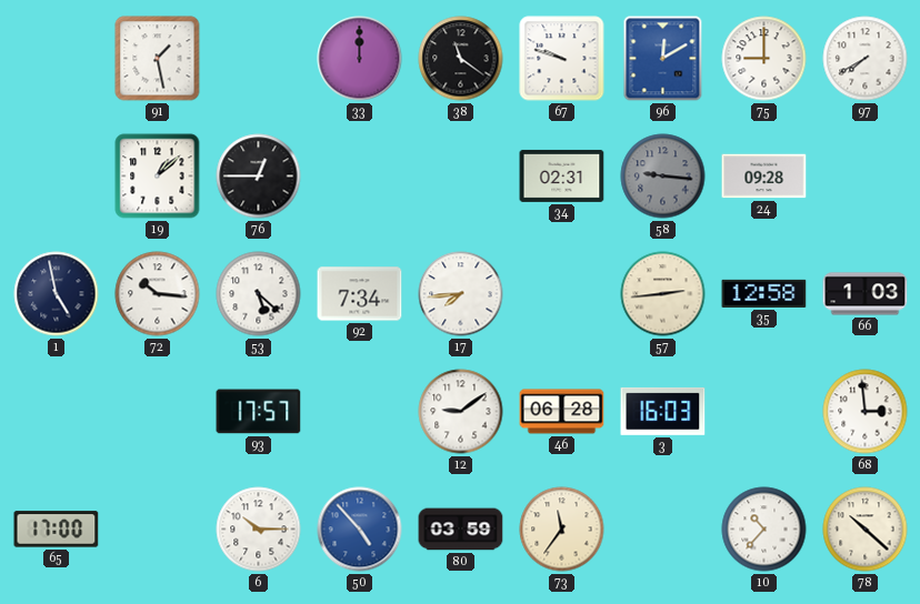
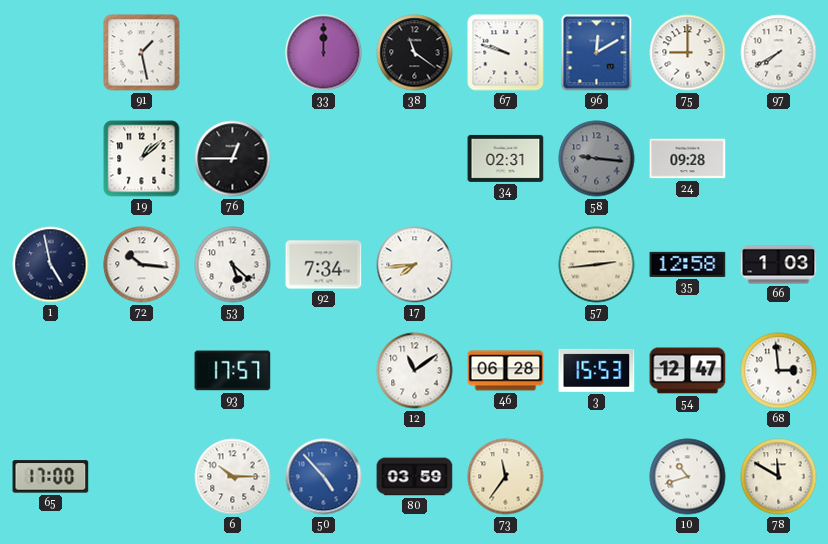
12: 9:09 -> 11:09 (415, 371)
3: 16:03 -> 15:53 (597, 370)
54: none -> 12:47 (688, 371)
10: 10:37 -> 10:42 (688, 477)
78: 10:22 -> 11:50 (779, 477)
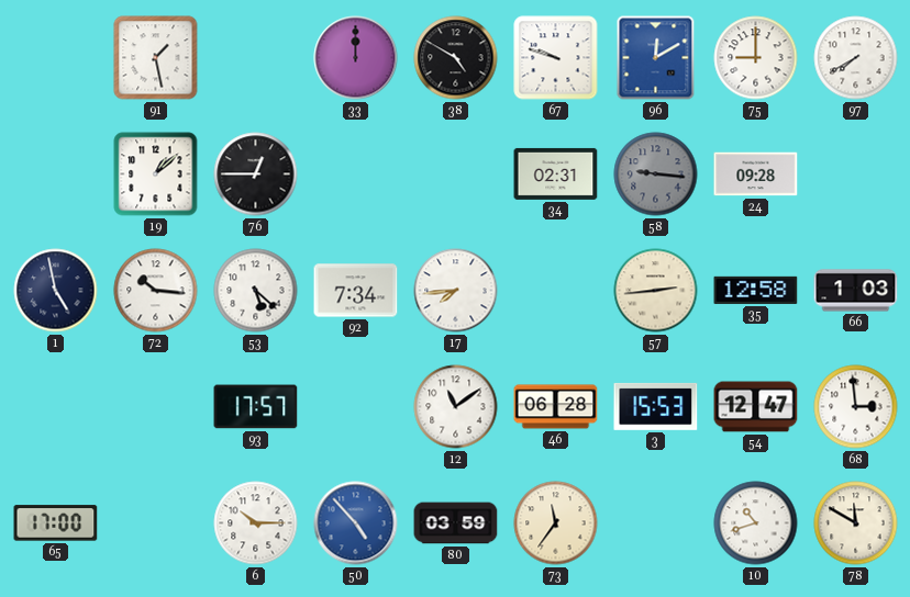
38: 11:21 -> 4:50 (456, 58)
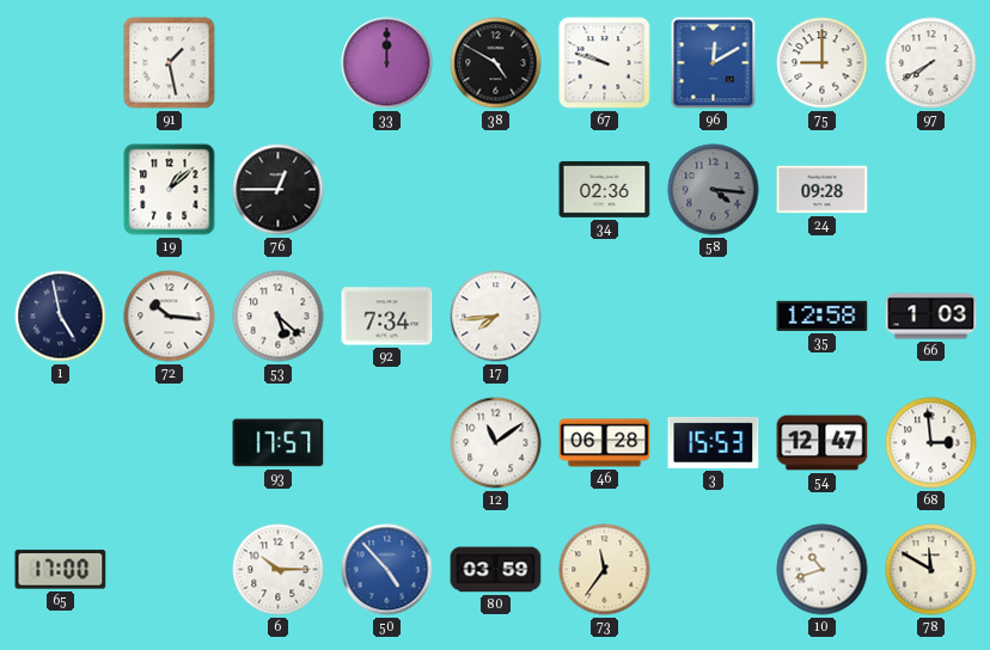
34: 02:31 -> 02:36 (605, 189)
58: 9:16 -> 4:16 (714, 190)
57: 2:44 -> none (656, 291)
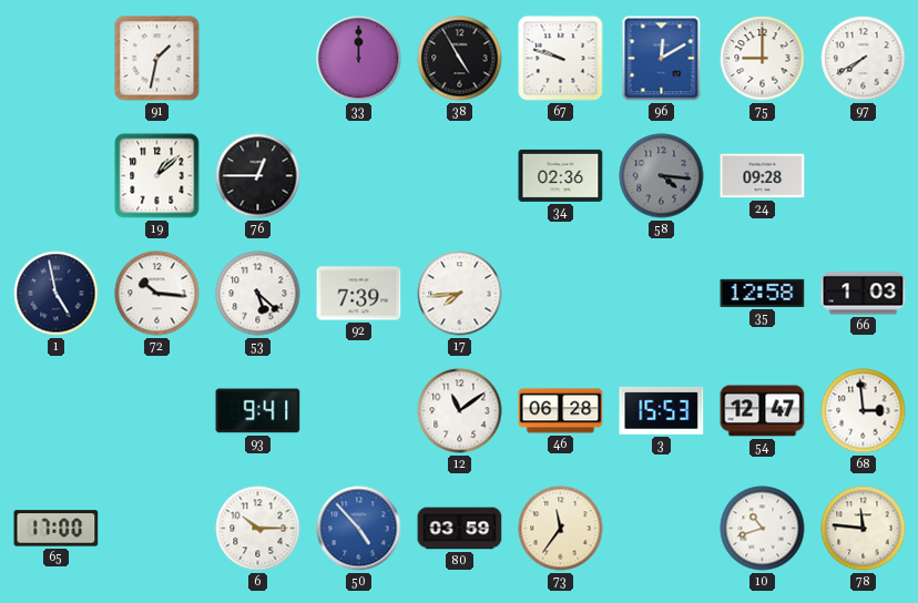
91: 1:28 -> 1:32 (157, 59)
38: 4:50 -> 4:55 (460, 59)
92: 7:34 -> 7:39 (359, 294)
93: 17:57 -> 9:41 (258, 411)
78: 11:50 -> 11:46 (864, 529)
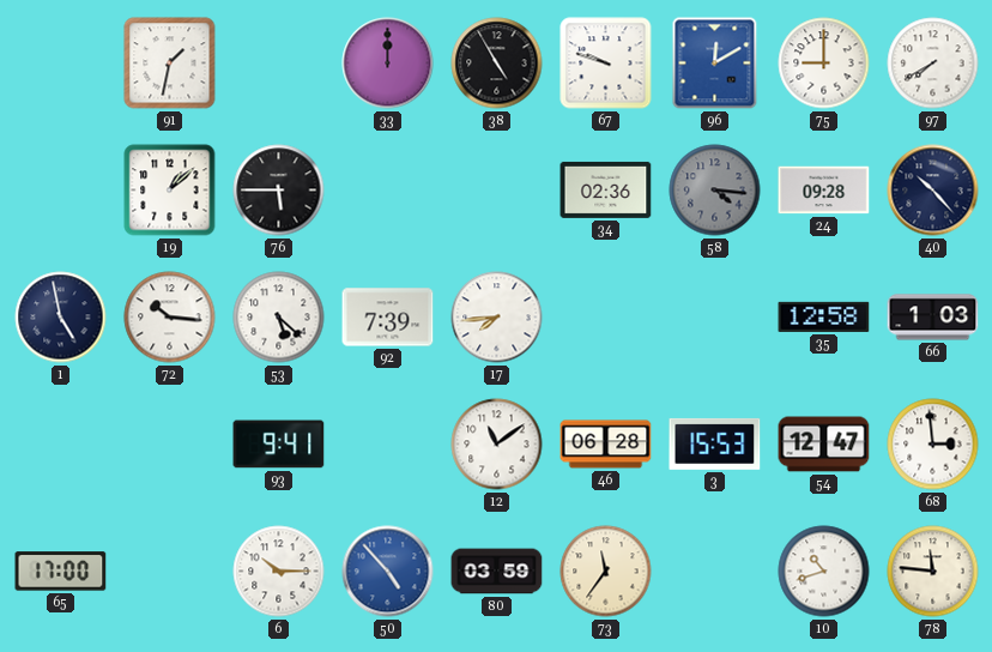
76: 12:45 -> 5:45 (279, 191)
40: none -> 10:23 (933, 191)
